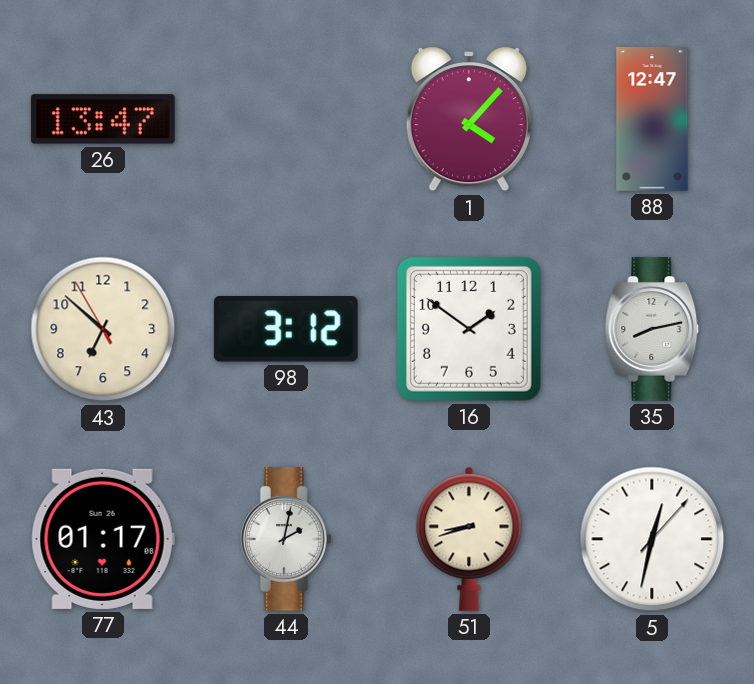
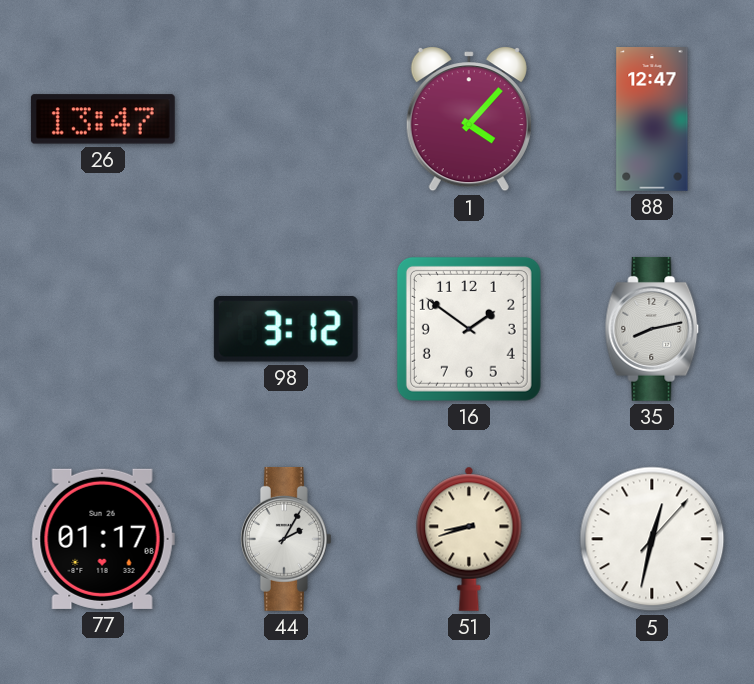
43: 6:51 -> none (103, 329)
44: 2:02 -> 2:05 (286, 539)
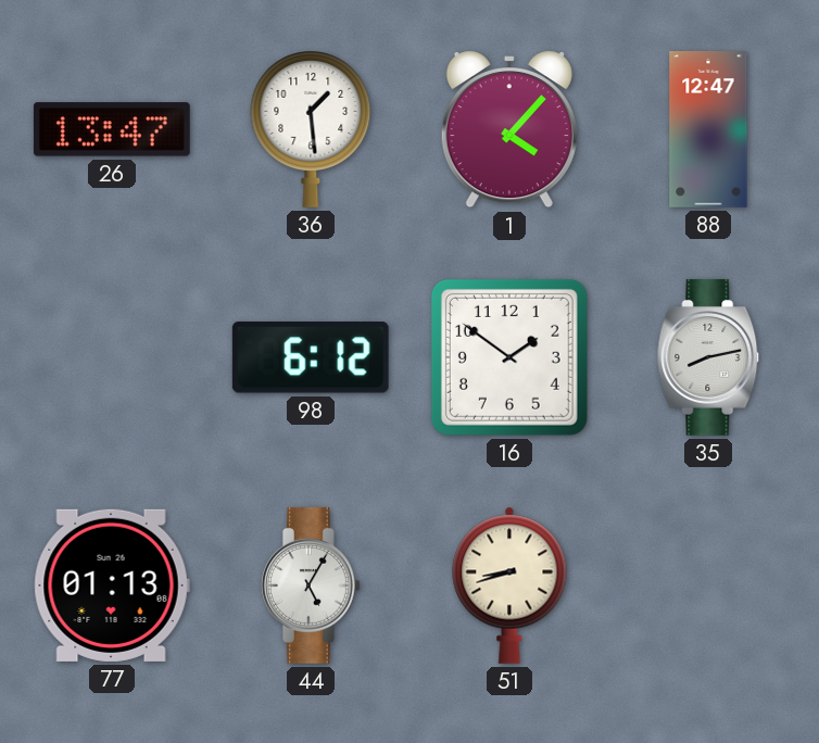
36: none -> 1:29 (311, 129)
98: 3:12 -> 6:12 (311, 358)
77: 01:17 -> 01:13 (112, 585)
44: 2:05 -> 5:05 (311, 585)
5: 12:32 -> none (652, 539)
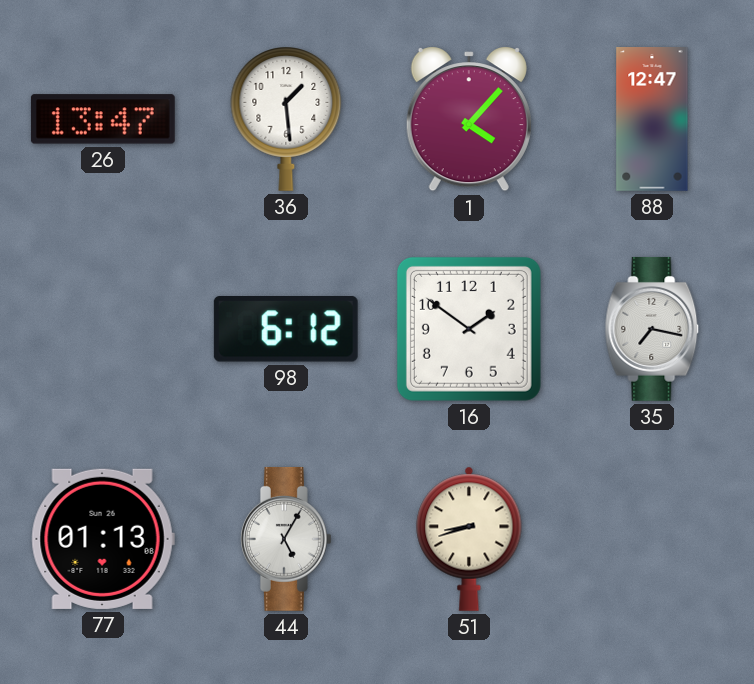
35: 8:13 -> 7:17 (652, 329)
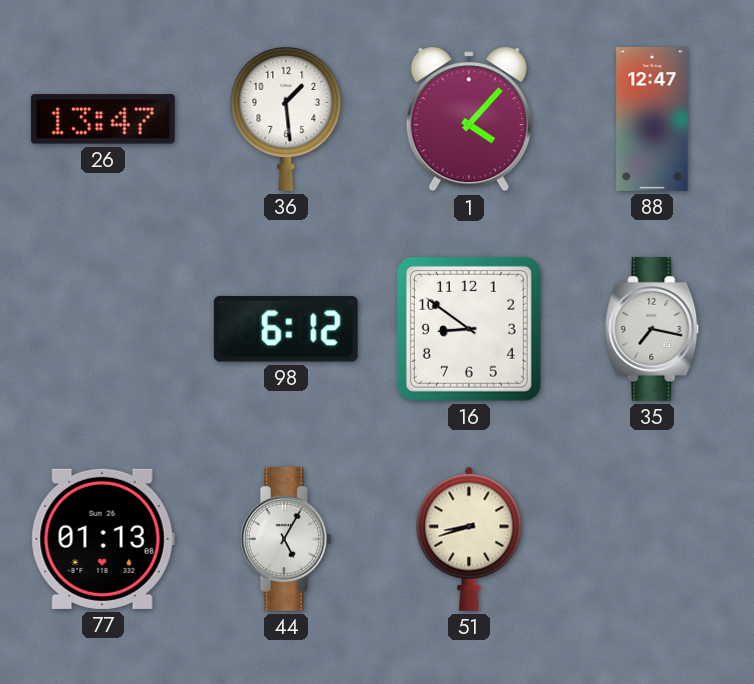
16: 1:51 -> 8:51 (469, 329)
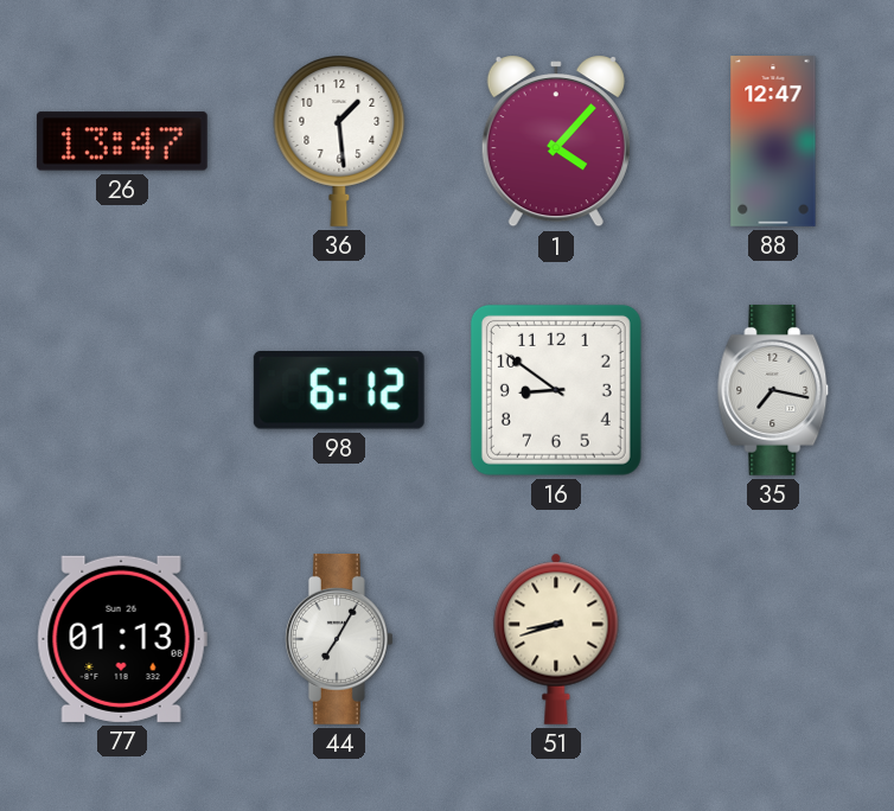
44: 5:05 -> 7:05 (339, 639)
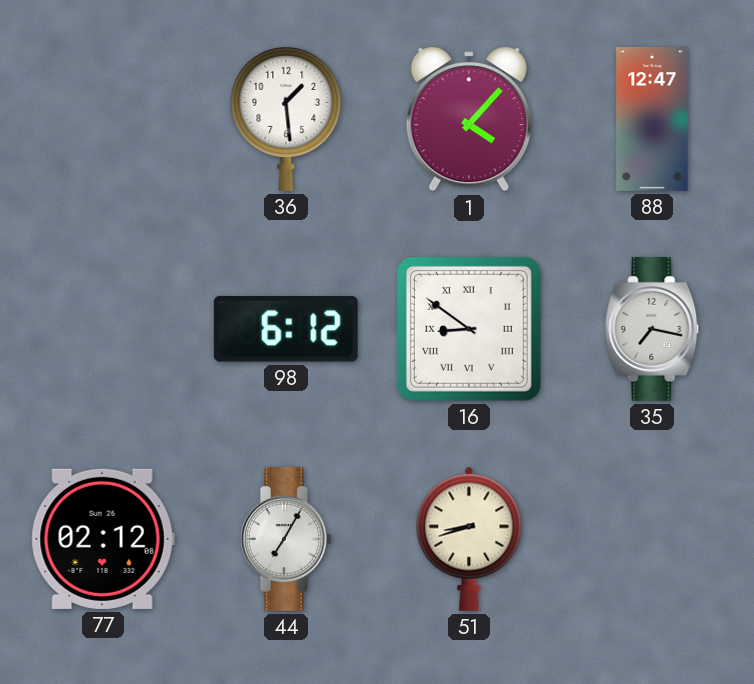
26: 13:47 -> none (122, 141)
16 numerals: Arabic -> Roman (469, 329)
77: 01:13 -> 02:12 (103, 539)
